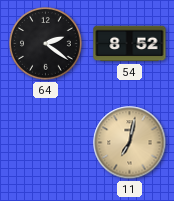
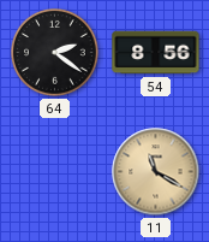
54: 8:52 -> 8:56 (156, 53)
11: 7:02 -> 11:20 (156, 172)
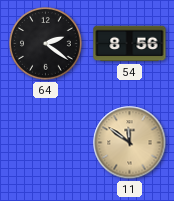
11: 11:20 -> 11:51 (130, 143)
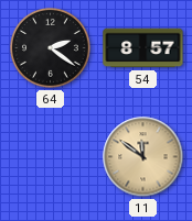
54: 8:56 -> 8:57 (143, 48)
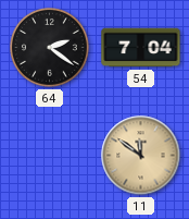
54: 8:57 -> 7:04 (141, 48)
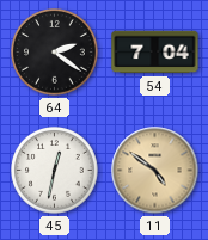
45: none -> 12:32 (55, 171)
11: 11:51 -> 4:51 (155, 171)
